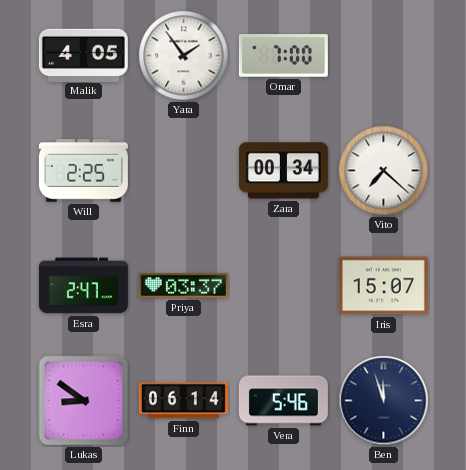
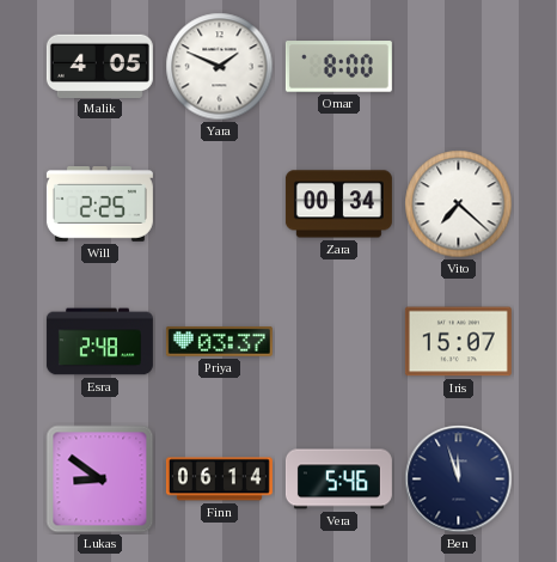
Yara: 1:54 -> 1:49 (220, 67)
Omar: 7:00 -> 8:00 (338, 67)
Esra: 2:47 -> 2:48 (99, 342)
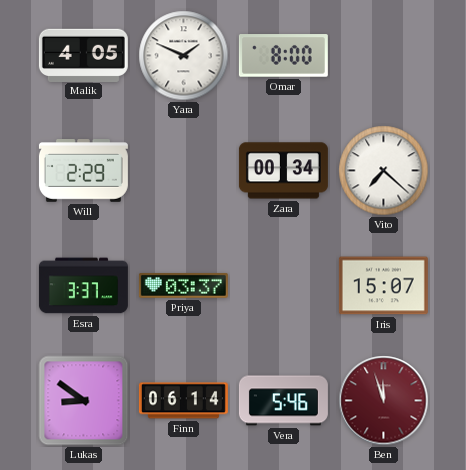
Will: 2:25 -> 2:29 (83, 171)
Esra: 2:48 -> 3:37 (83, 286)
Ben dial: navy -> burgundy (384, 401)
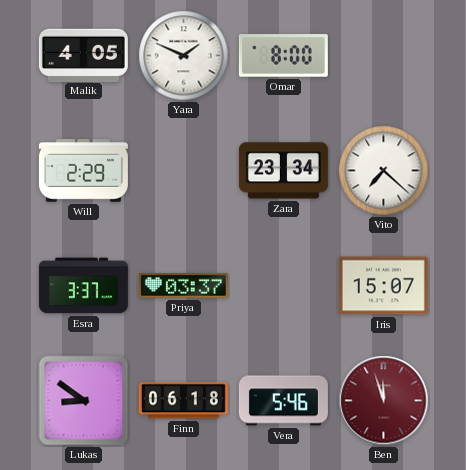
Zara: 00:34 -> 23:34 (283, 171)
Finn: 06:14 -> 06:18 (183, 401)
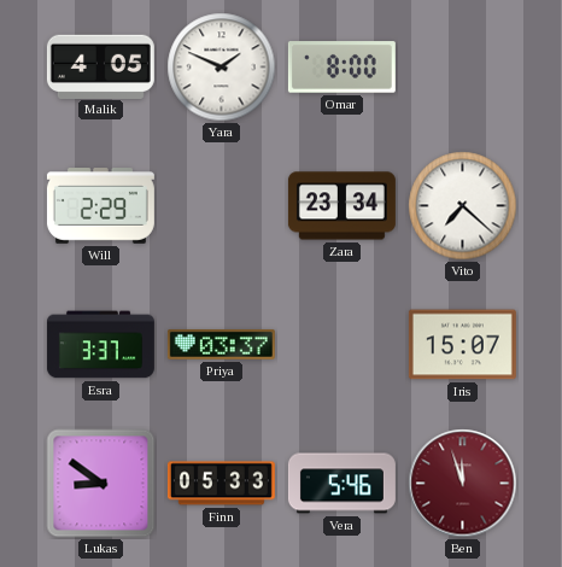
Finn: 06:18 -> 05:33 (221, 484)
